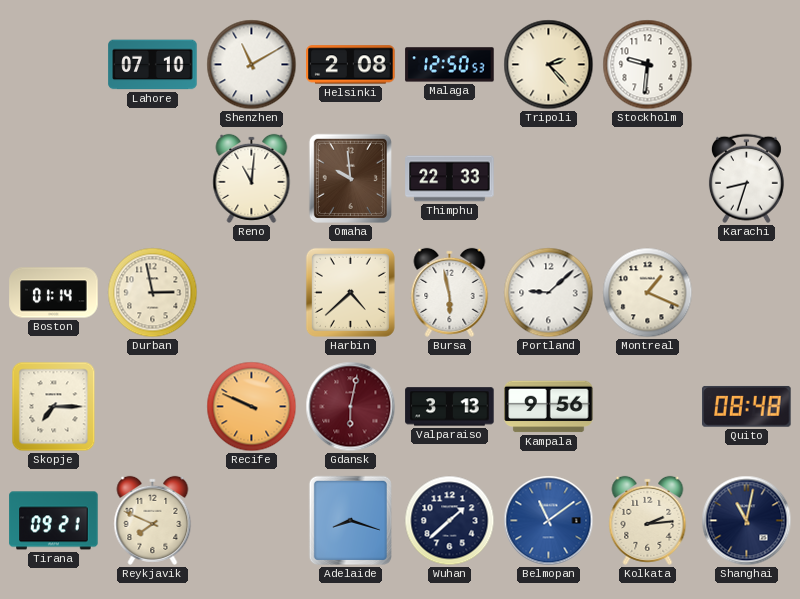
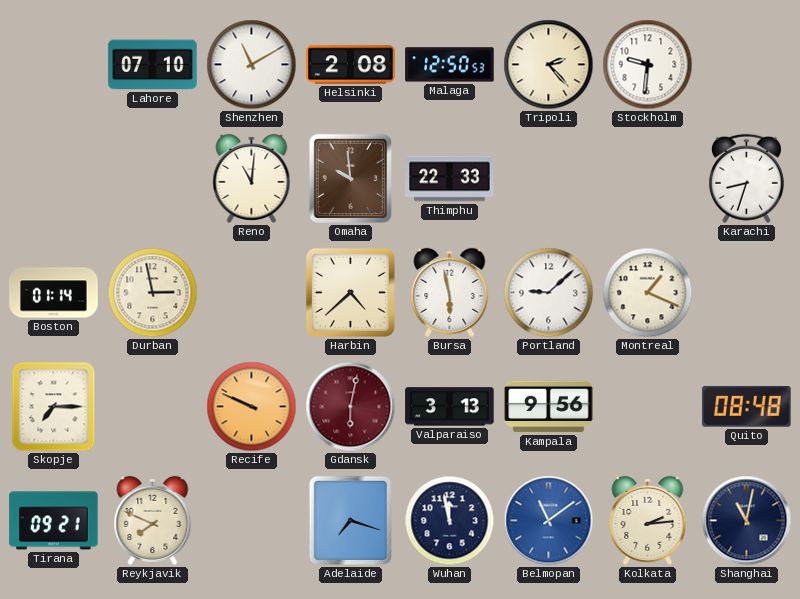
Adelaide: 8:18 -> 7:18 (350, 520)
Wuhan: 1:38 -> 11:58 (450, 521)
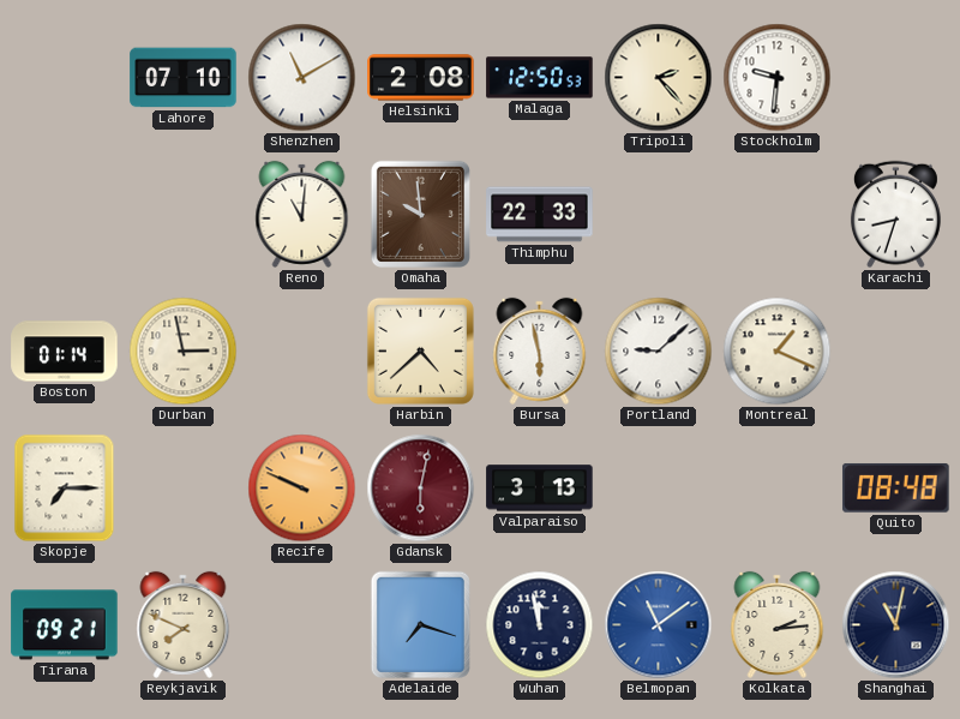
Kampala: 9:56 -> none (549, 407)
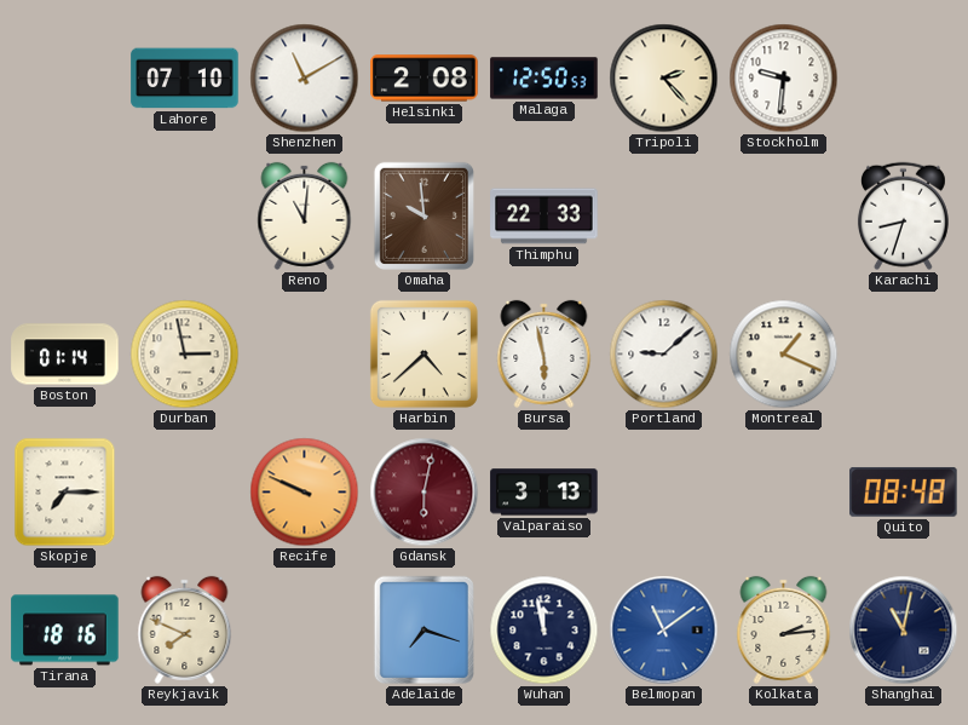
Tirana: 09:21 -> 18:16 (65, 631)
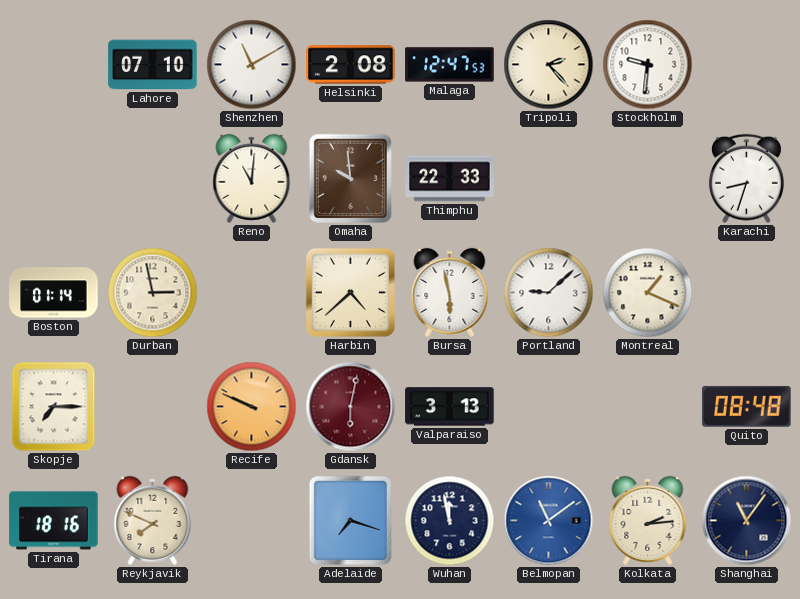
Malaga: 12:50 -> 12:47 (450, 65)
Shanghai: 11:02 -> 11:06 (747, 521)
